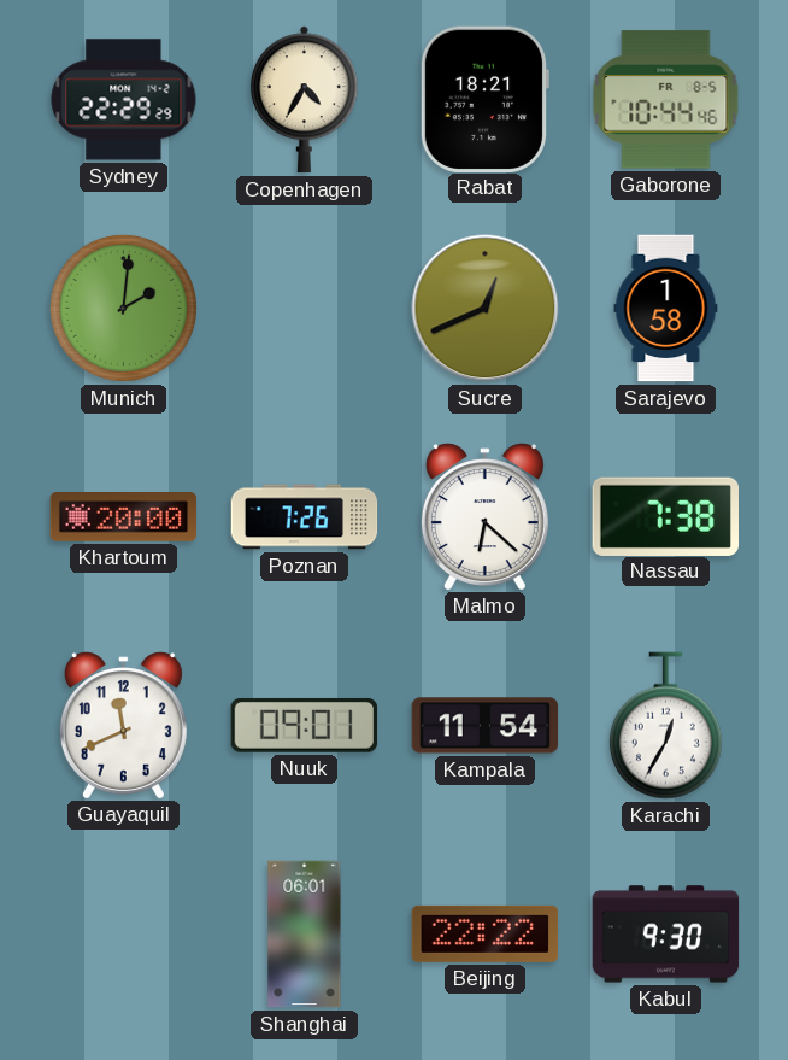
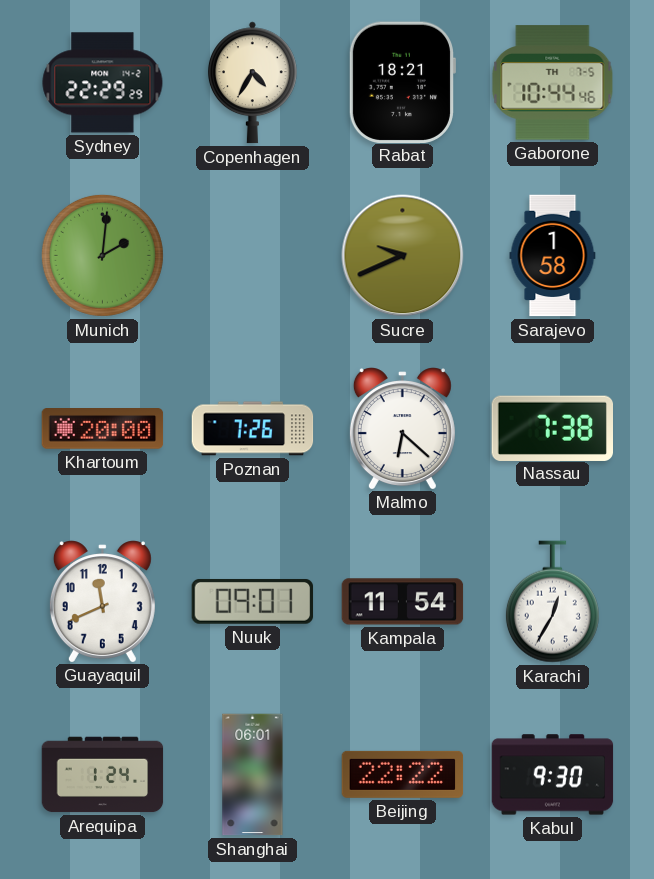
Gaborone date: FR 8-5 -> TH 7-5 (553, 83)
Sucre: 12:41 -> 9:41 (403, 256)
Arequipa: none -> 1:24 (103, 775)
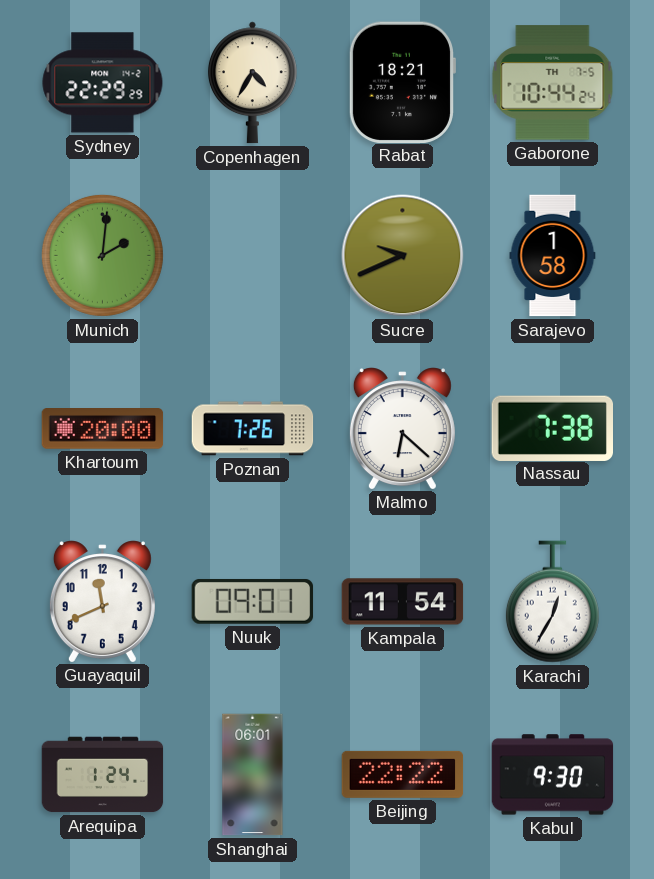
Gaborone: 10:44:46 -> 10:44:24 (553, 83)
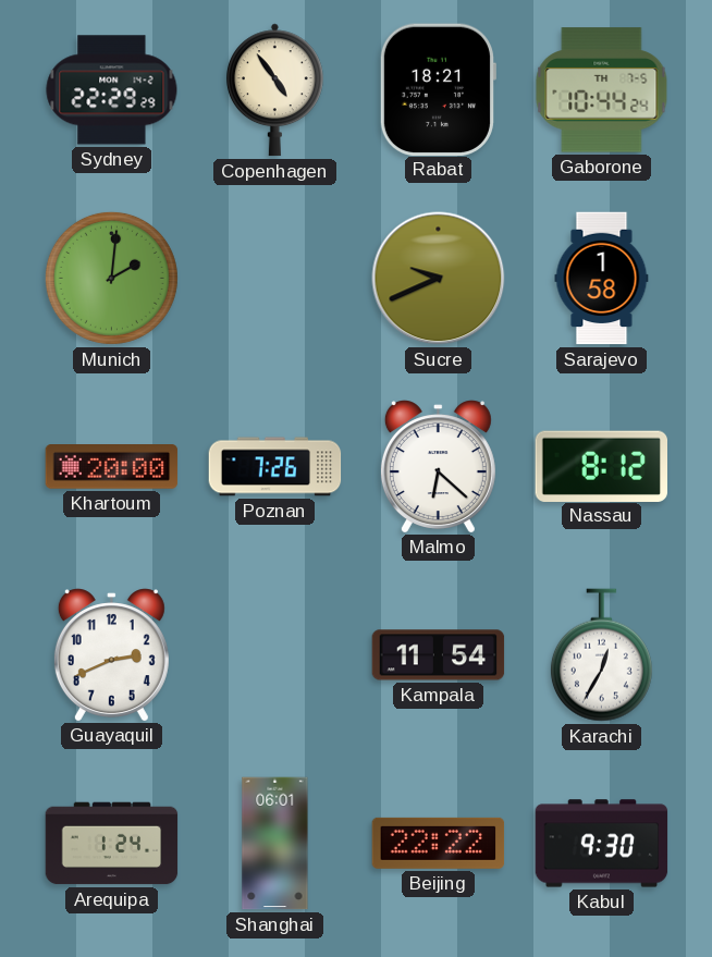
Copenhagen: 4:35 -> 4:54 (274, 90)
Nassau: 7:38 -> 8:12 (601, 466)
Guayaquil: 11:41 -> 2:41 (111, 654)
Nuuk: 09:01 -> none (253, 601)
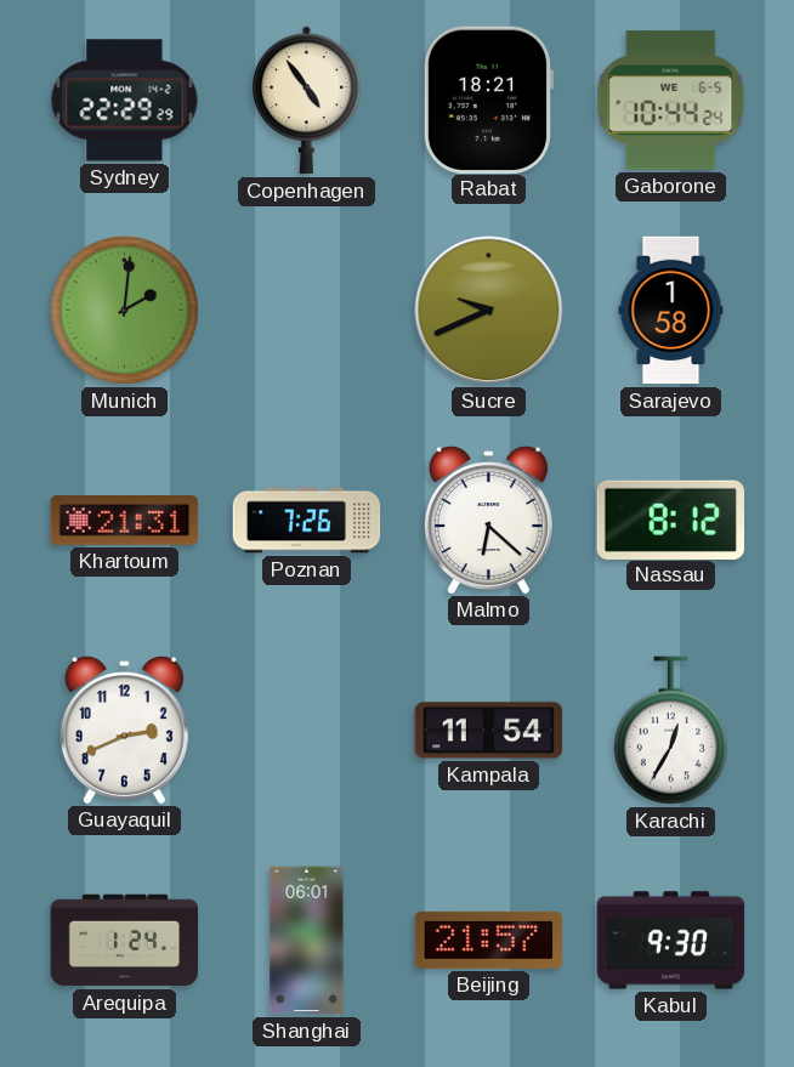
Gaborone date: TH 7-5 -> WE 6-5 (671, 101)
Khartoum: 20:00 -> 21:31 (125, 521)
Beijing: 22:22 -> 21:57 (489, 940)
